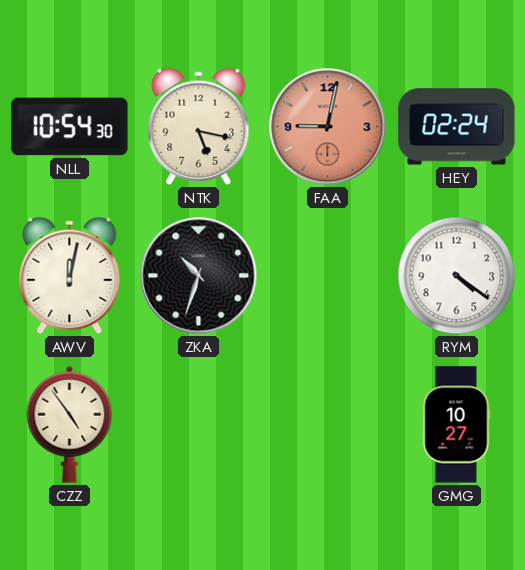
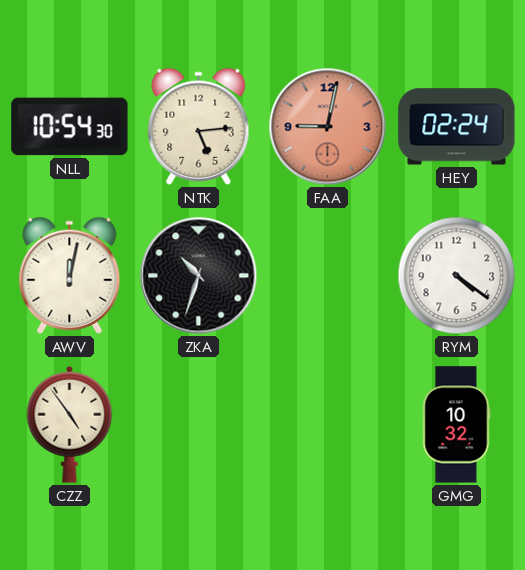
NTK: 5:17 -> 5:14 (199, 126)
GMG: 10:27 -> 10:32 (456, 425)
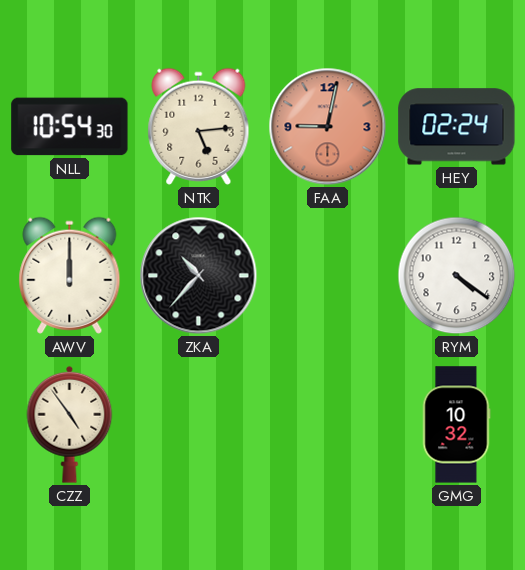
AWV: 12:02 -> 12:00 (70, 275)
ZKA: 10:33 -> 10:37 (199, 276)
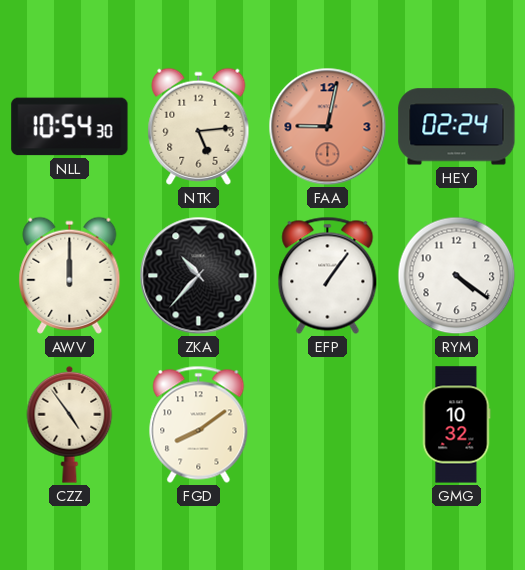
EFP: none -> 1:06 (328, 275)
FGD: none -> 8:09 (199, 424)
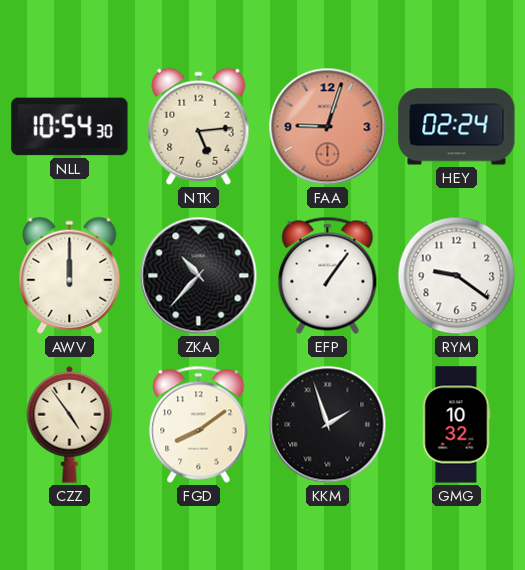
FAA: 9:02 -> 9:03 (328, 127)
RYM: 4:21 -> 9:21 (457, 276)
KKM: none -> 1:57 (328, 425)
